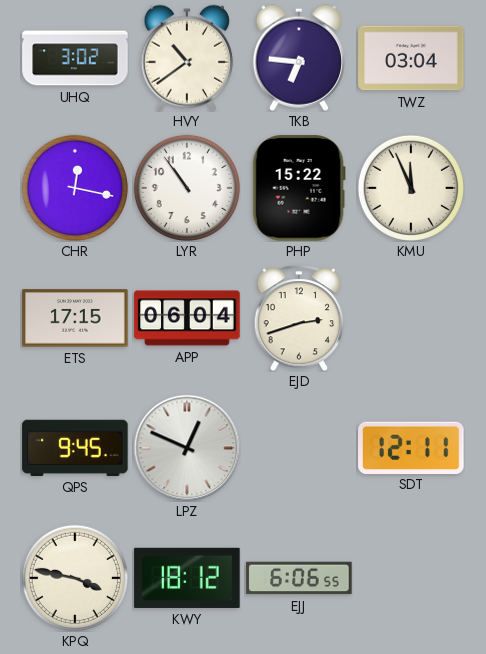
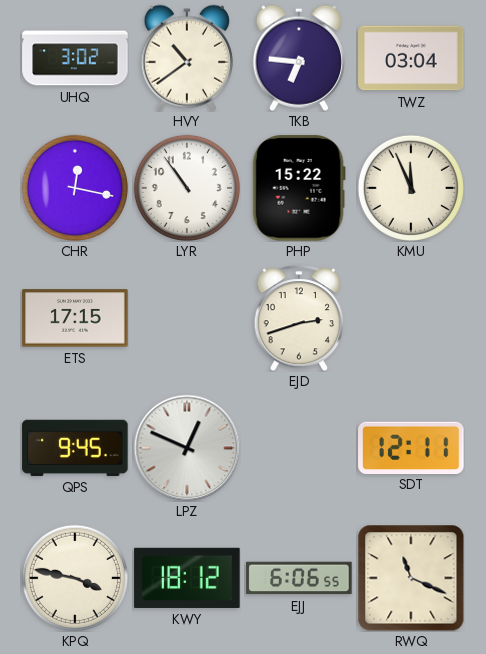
APP: 06:04 -> none (187, 318)
RWQ: none -> 11:19 (411, 578)
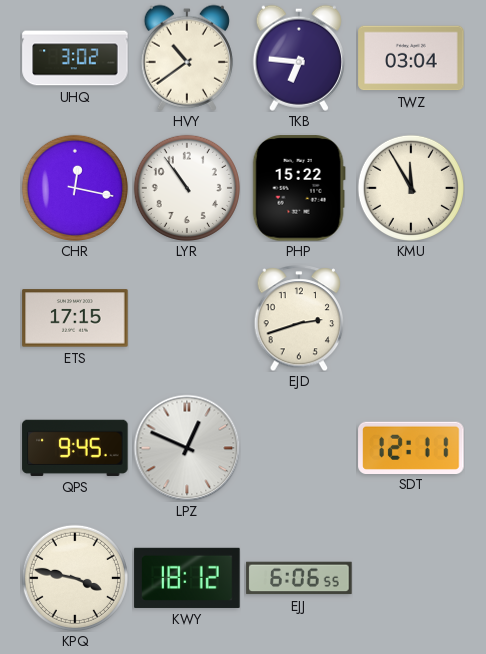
KMU: 11:56 -> 11:55 (411, 188)
RWQ: 11:19 -> none (411, 578)
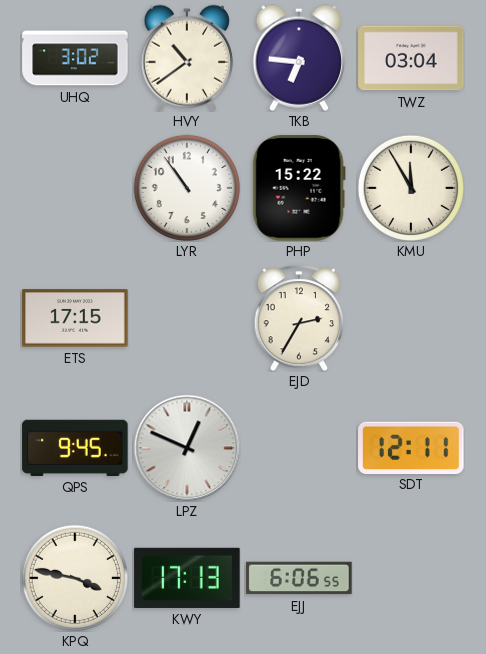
CHR: 12:17 -> none (75, 188)
EJD: 2:42 -> 2:35 (299, 318)
KWY: 18:12 -> 17:13 (187, 578)
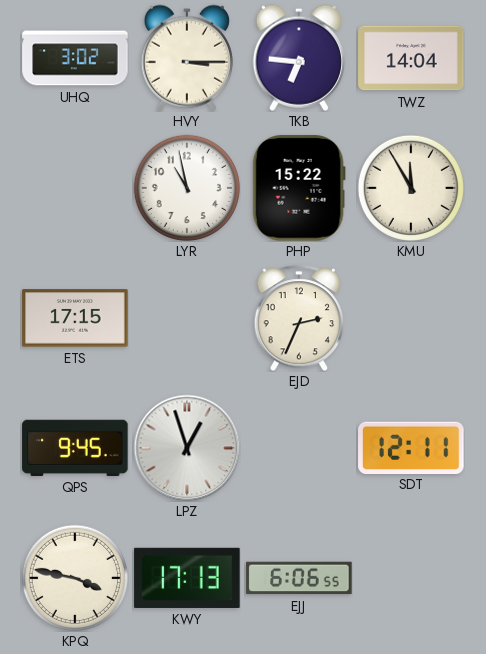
HVY: 10:39 -> 3:15 (187, 58)
TWZ: 03:04 -> 14:04 (411, 58)
LYR: 10:54 -> 10:58 (187, 188)
EJD: 2:35 -> 2:34 (299, 318)
LPZ: 12:49 -> 12:57 (187, 448)
